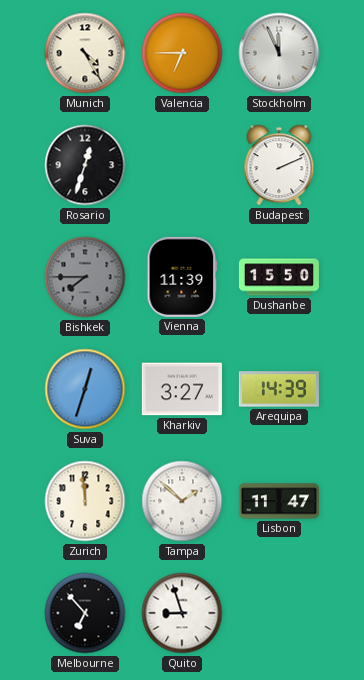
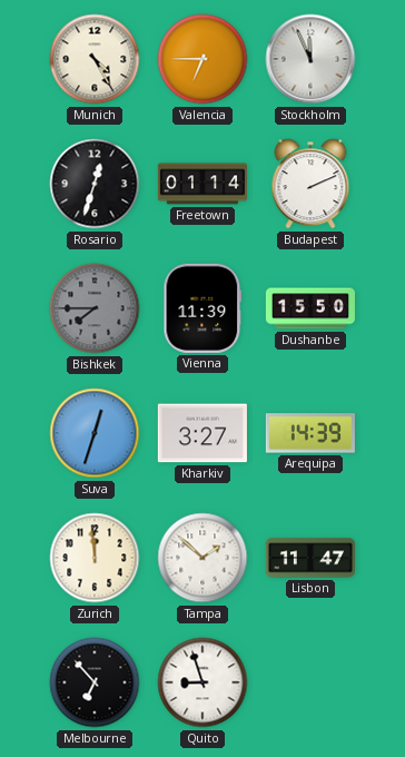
Freetown: none -> 01:14 (202, 184)
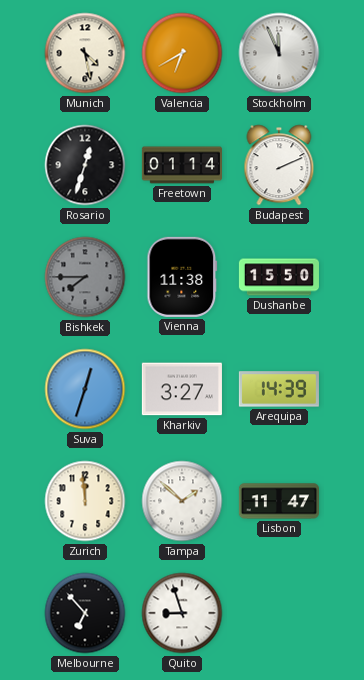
Munich: 4:25 -> 4:28 (85, 53)
Valencia: 6:45 -> 6:40 (182, 53)
Vienna: 11:39 -> 11:38 (182, 277)
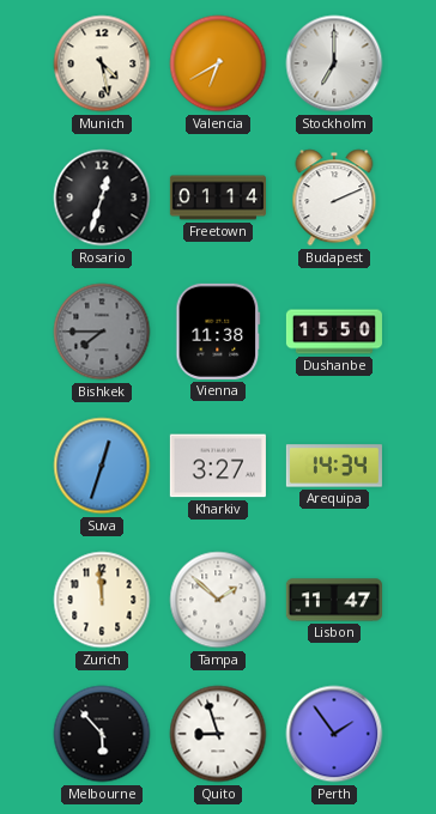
Stockholm: 11:56 -> 7:00 (334, 63)
Arequipa: 14:39 -> 14:34 (334, 466)
Melbourne: 6:53 -> 5:53 (102, 734)
Perth: none -> 1:54 (334, 734)
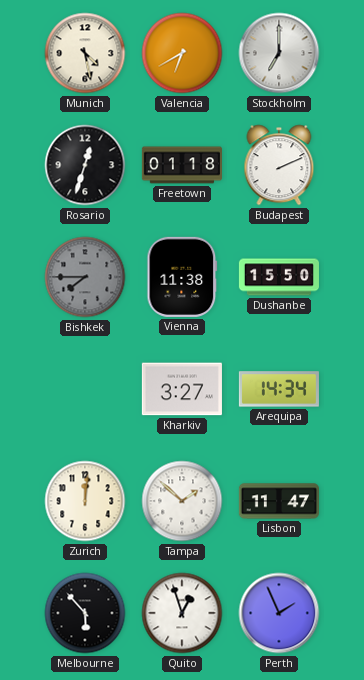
Freetown: 01:14 -> 01:18 (182, 165)
Suva: 12:33 -> none (102, 466)
Zurich: 11:59 -> 12:01 (85, 501)
Quito: 8:57 -> 12:57 (182, 613)
Perth: 1:54 -> 1:56 (279, 613)
